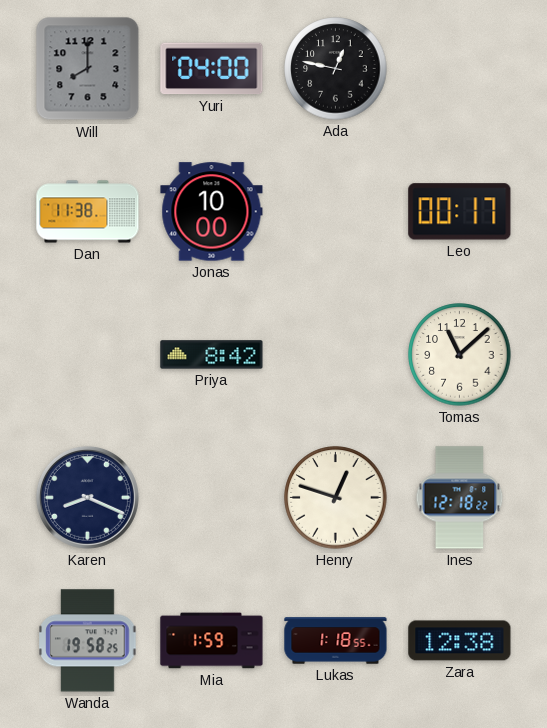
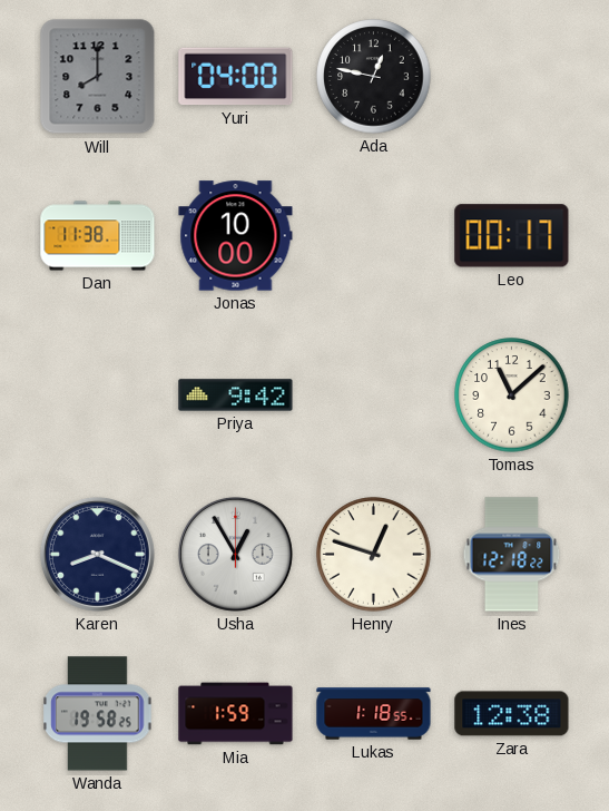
Priya: 8:42 -> 9:42 (236, 395)
Usha: none -> 12:55 (235, 554)
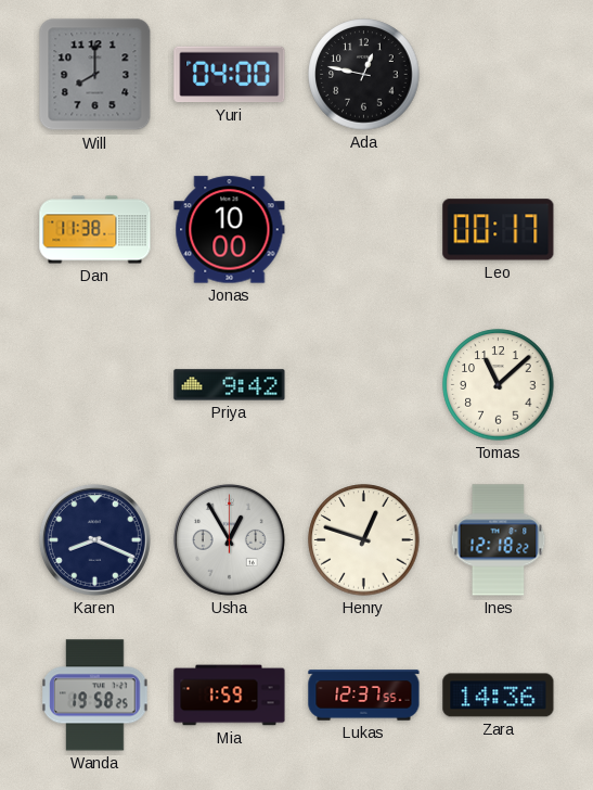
Lukas: 1:18 -> 12:37 (364, 696)
Zara: 12:38 -> 14:36 (499, 696)
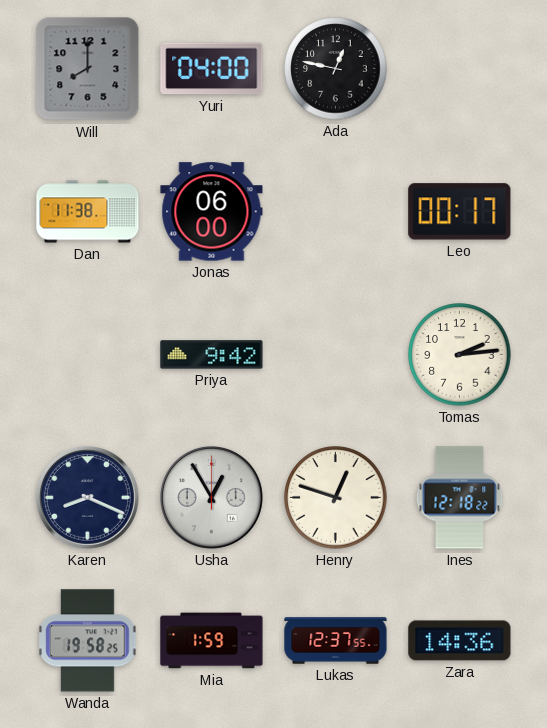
Jonas: 10:00 -> 06:00 (212, 212)
Tomas: 11:08 -> 2:14 (460, 355)
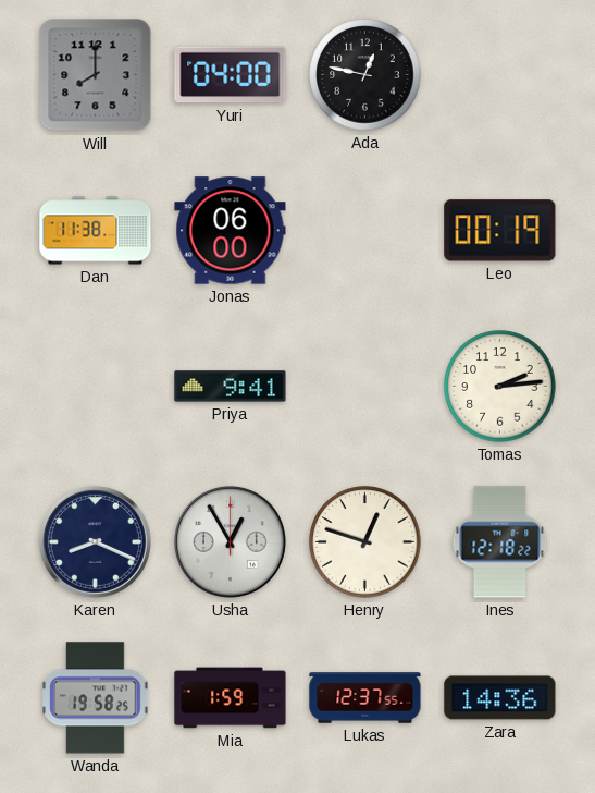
Leo: 00:17 -> 00:19 (500, 231)
Priya: 9:42 -> 9:41 (231, 387)
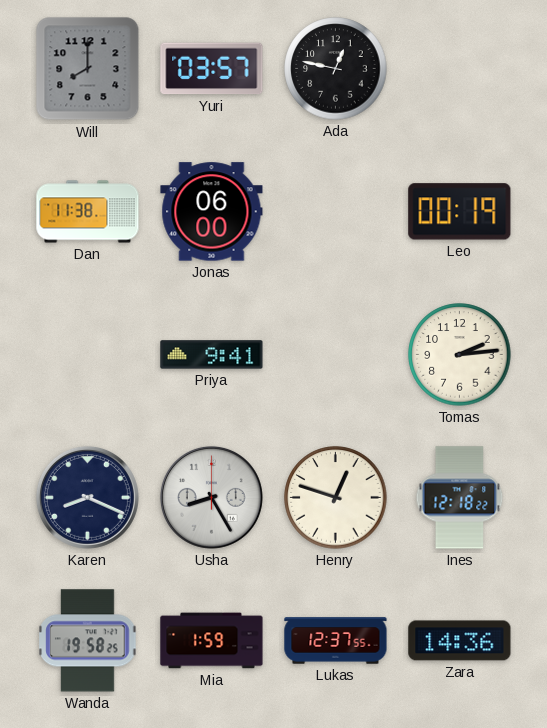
Yuri: 04:00 -> 03:57 (212, 69)
Usha: 12:55 -> 8:25 (211, 497)
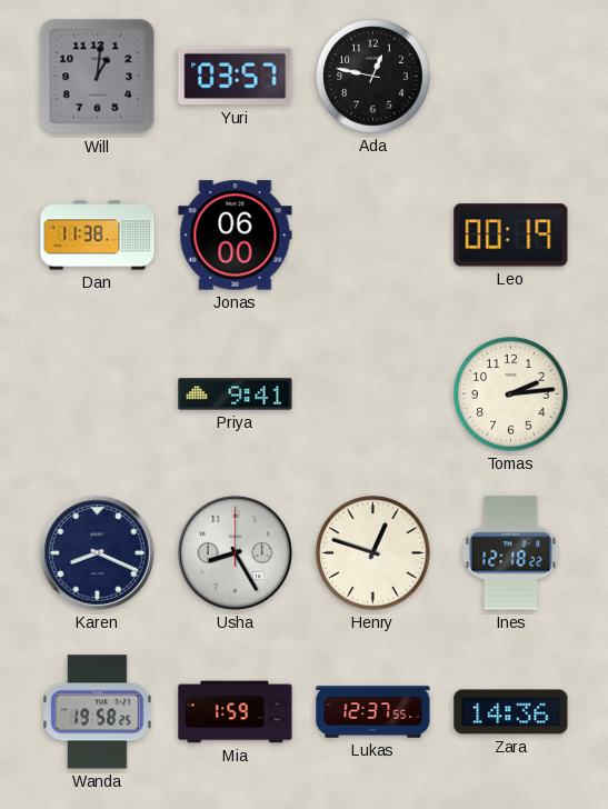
Will: 8:00 -> 1:01 (98, 77)
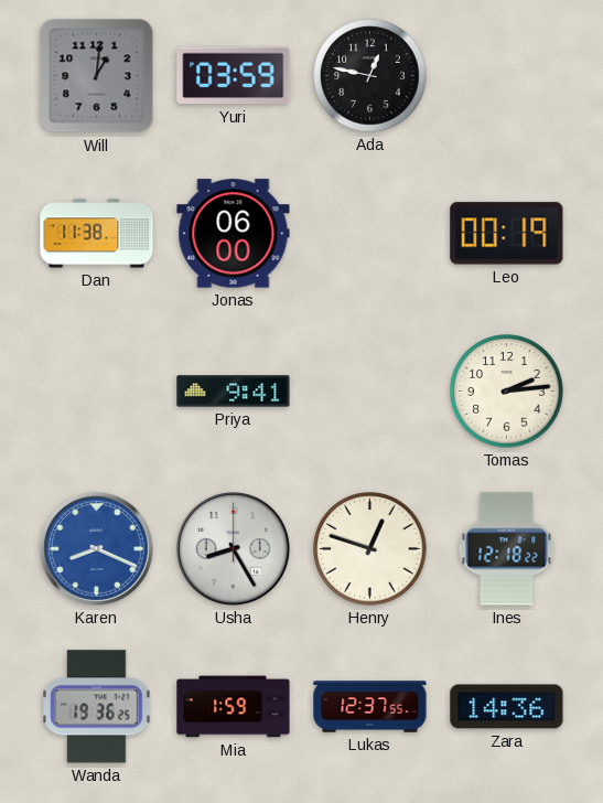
Yuri: 03:57 -> 03:59 (234, 76)
Karen dial: navy -> blue (96, 548)
Wanda: 19:58 -> 19:36 (97, 707)
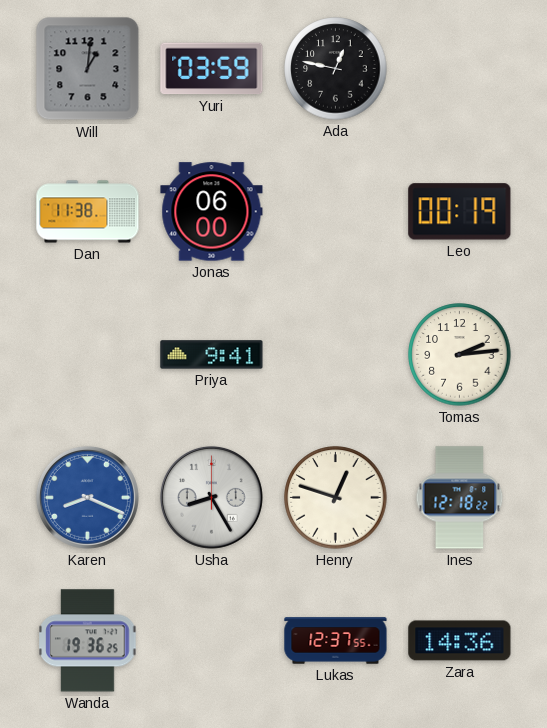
Mia: 1:59 -> none (234, 707)
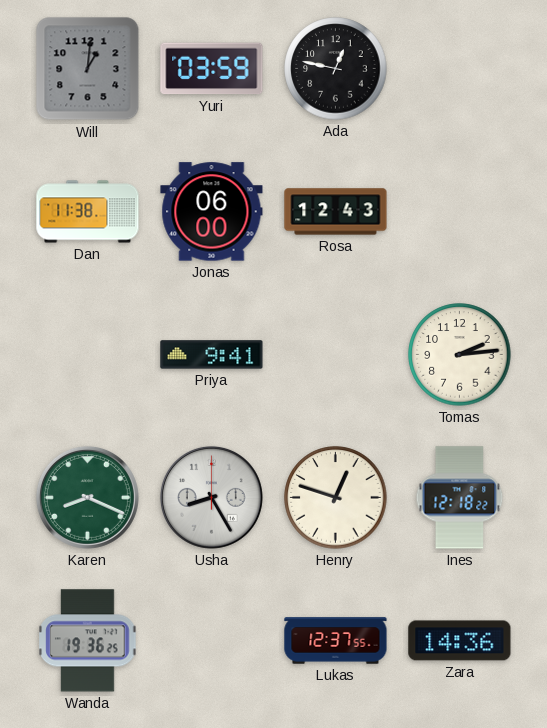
Rosa: none -> 12:43 (336, 212)
Leo: 00:19 -> none (460, 212)
Karen dial: blue -> green (87, 497)
